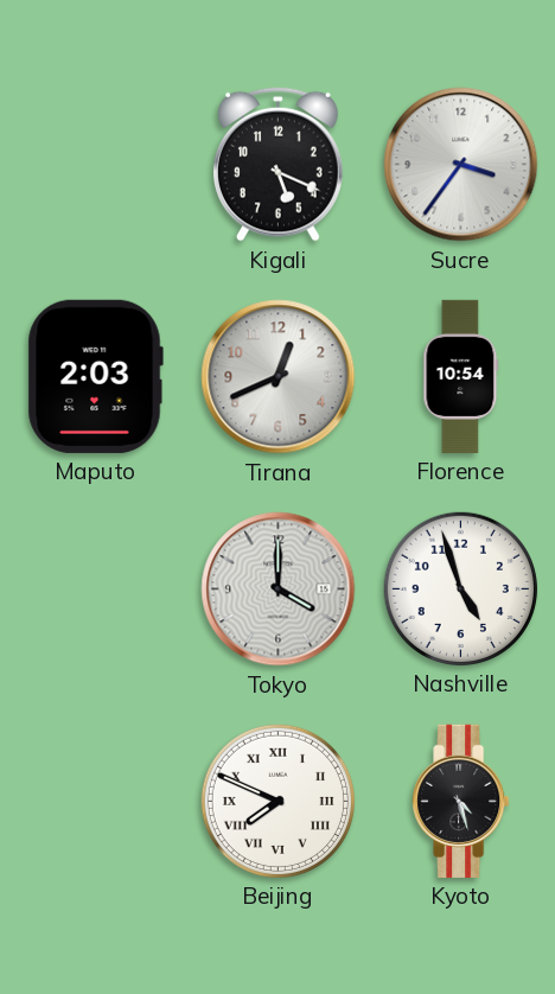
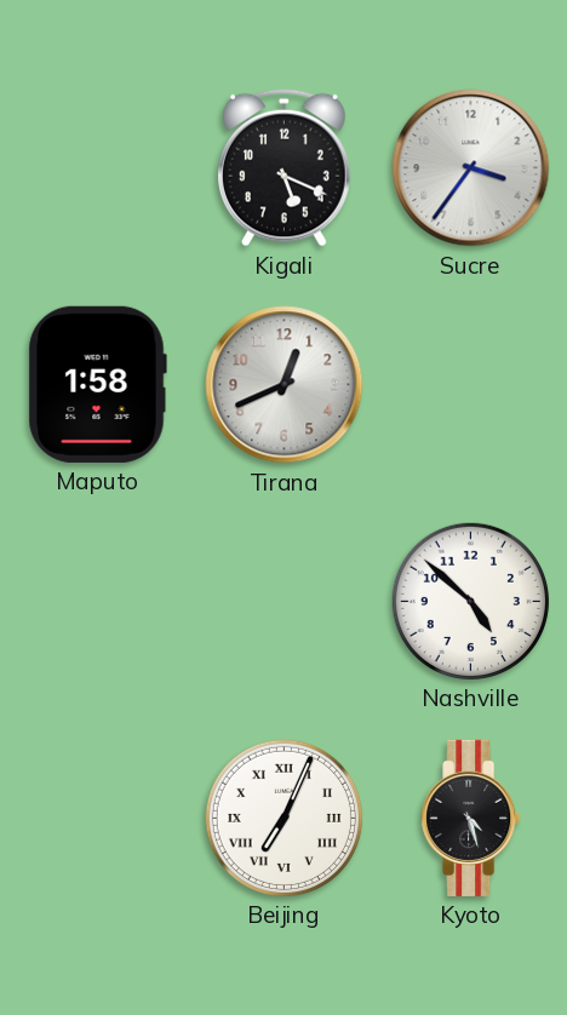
Maputo: 2:03 -> 1:58 (97, 384)
Florence: 10:54 -> none (461, 376)
Tokyo: 4:00 -> none (279, 590)
Nashville: 4:57 -> 4:52 (470, 601)
Beijing: 7:49 -> 7:04 (283, 818)
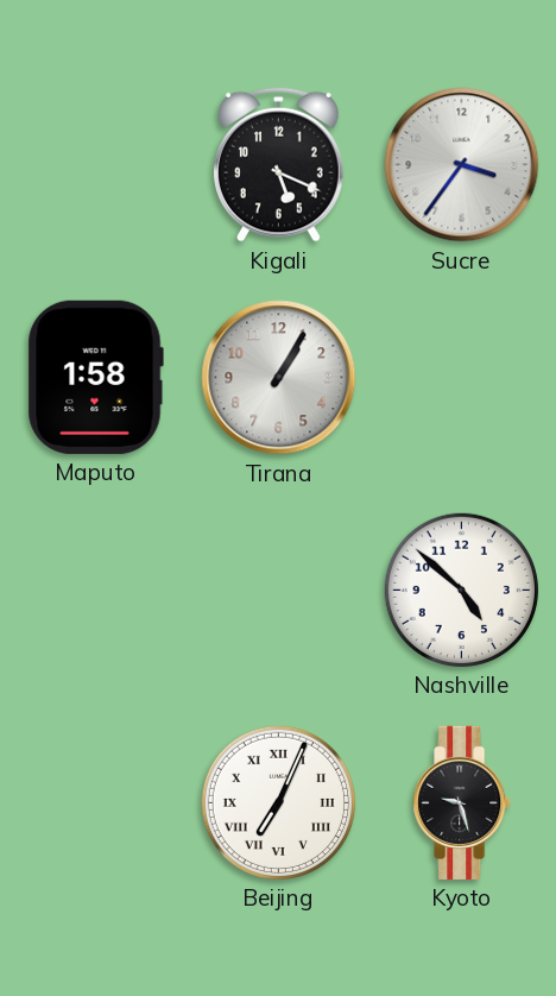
Tirana: 12:41 -> 1:05 (279, 378)
Kyoto: 4:27 -> 9:27 (462, 802)
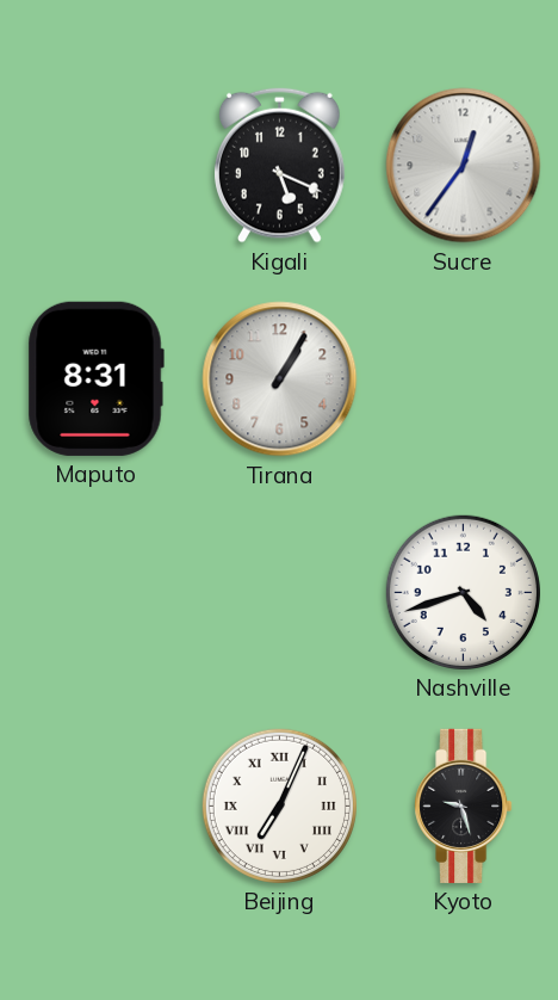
Sucre: 3:36 -> 12:36 (464, 166)
Maputo: 1:58 -> 8:31 (95, 378)
Nashville: 4:52 -> 4:42 (463, 592)
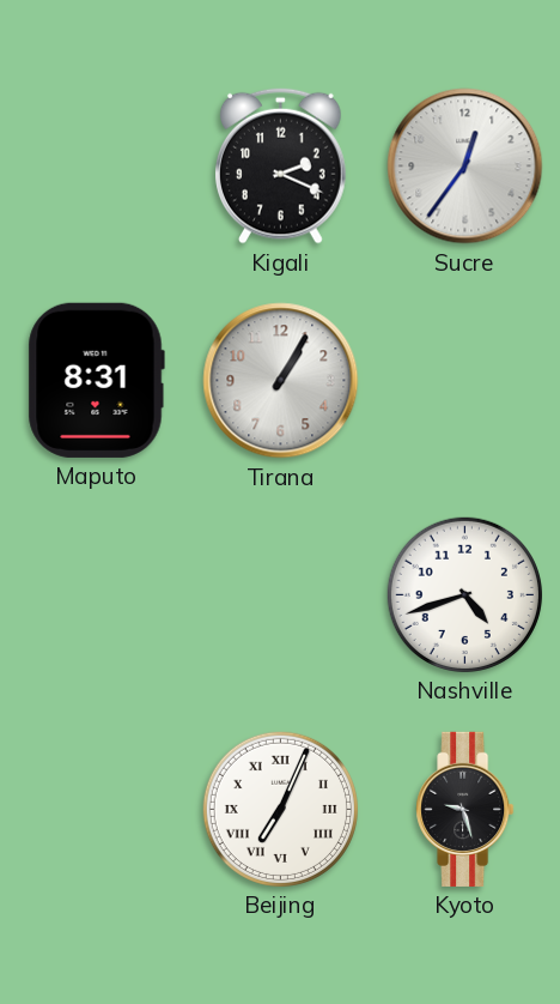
Kigali: 5:19 -> 2:19 (281, 165)
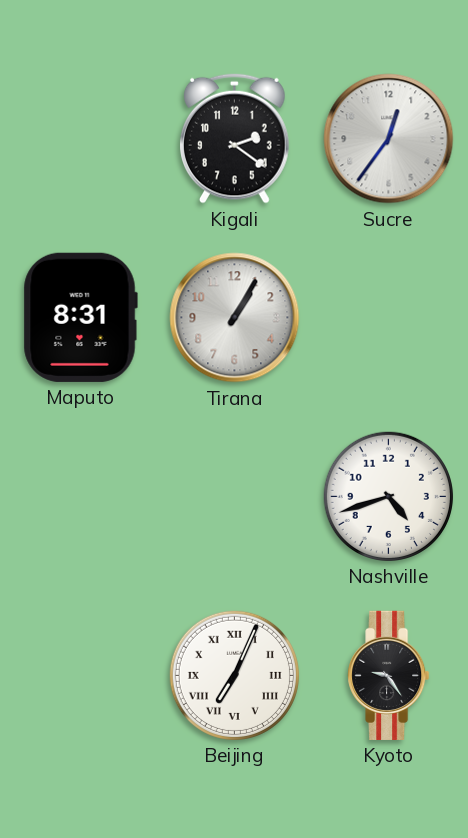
Kigali: 2:19 -> 2:21 (235, 138)
Kyoto: 9:27 -> 9:24 (389, 675)
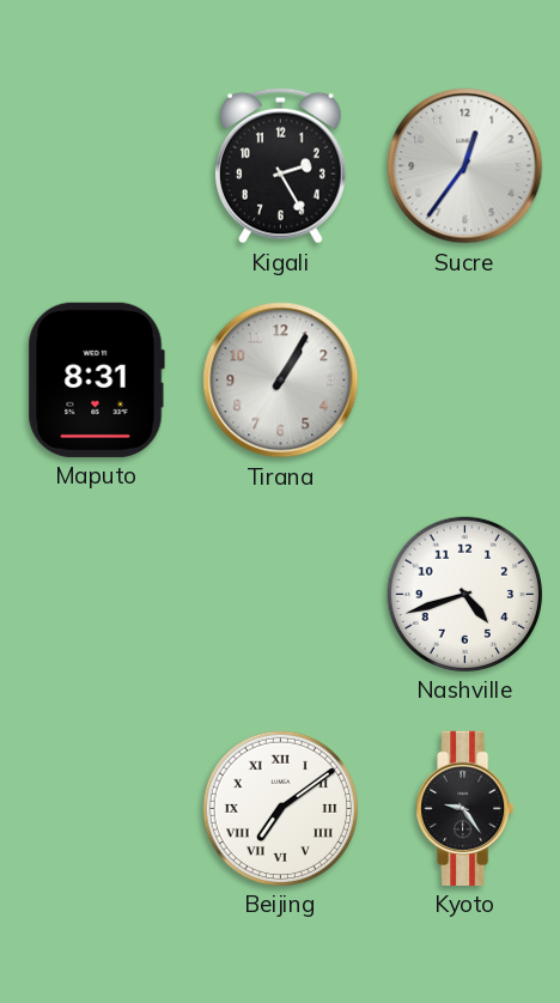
Kigali: 2:21 -> 2:25 (281, 165)
Beijing: 7:04 -> 7:09 (280, 808)
